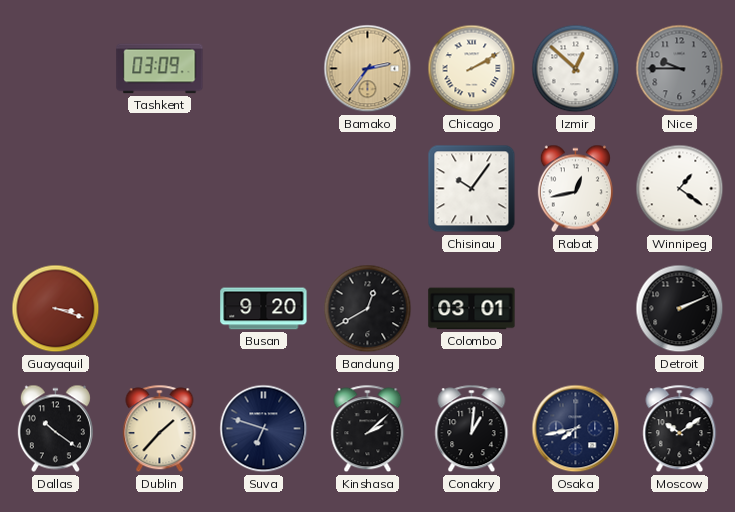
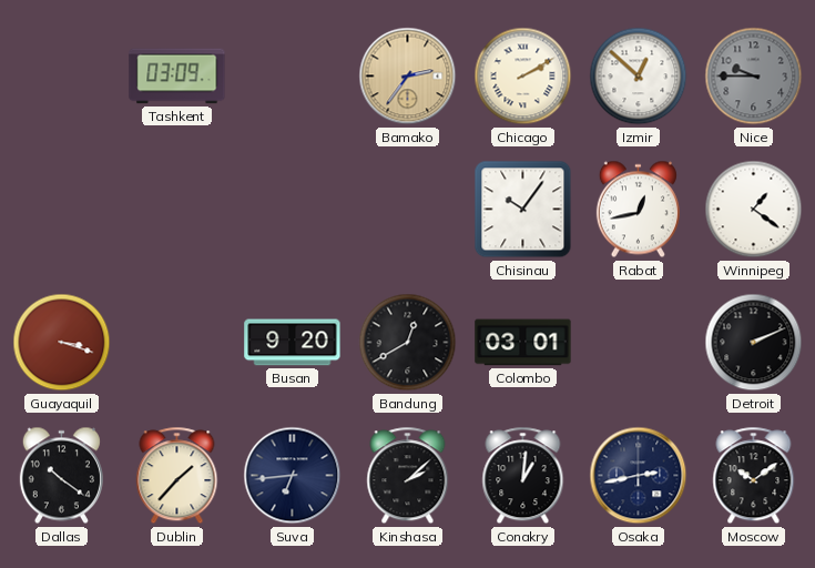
Suva: 6:48 -> 6:44 (293, 476)
Osaka: 7:43 -> 2:43 (639, 476)
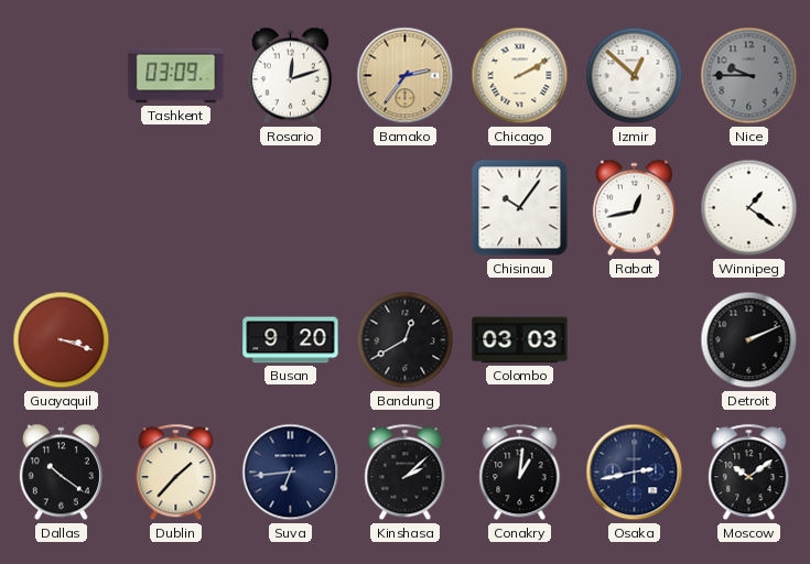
Rosario: none -> 12:12 (290, 76)
Colombo: 03:01 -> 03:03 (520, 340)
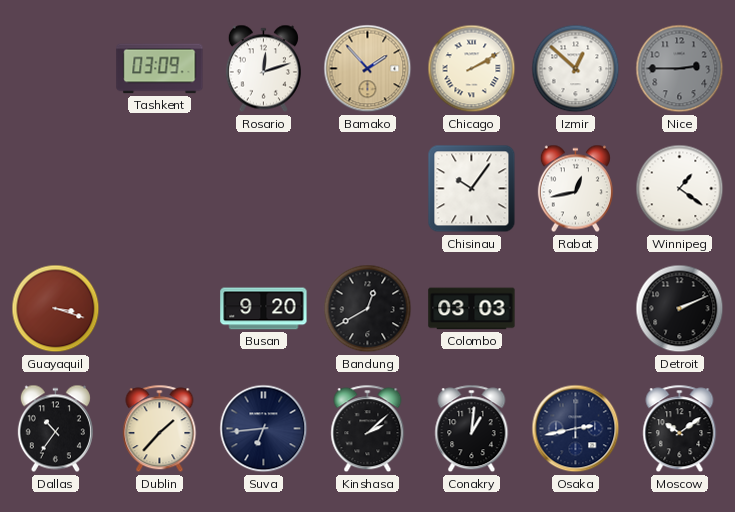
Bamako: 2:36 -> 1:53 (368, 69)
Nice: 9:45 -> 2:45 (680, 69)
Dallas: 10:21 -> 10:36 (55, 429)
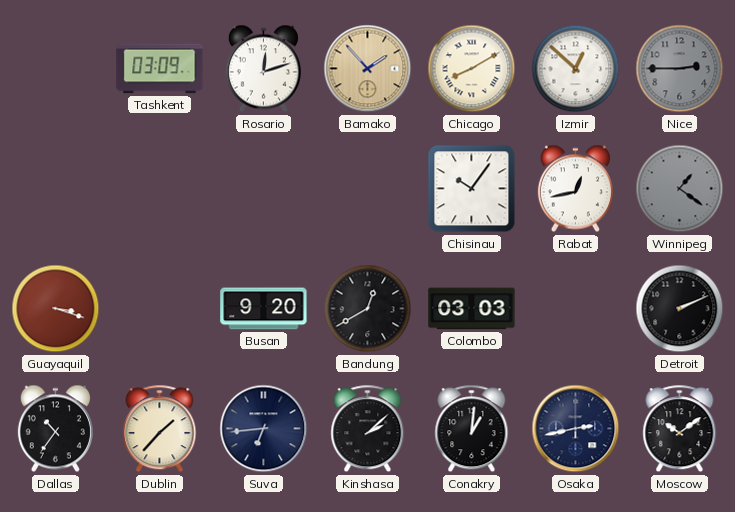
Chicago: 2:10 -> 8:10 (472, 69)
Winnipeg dial: white -> grey (680, 189)
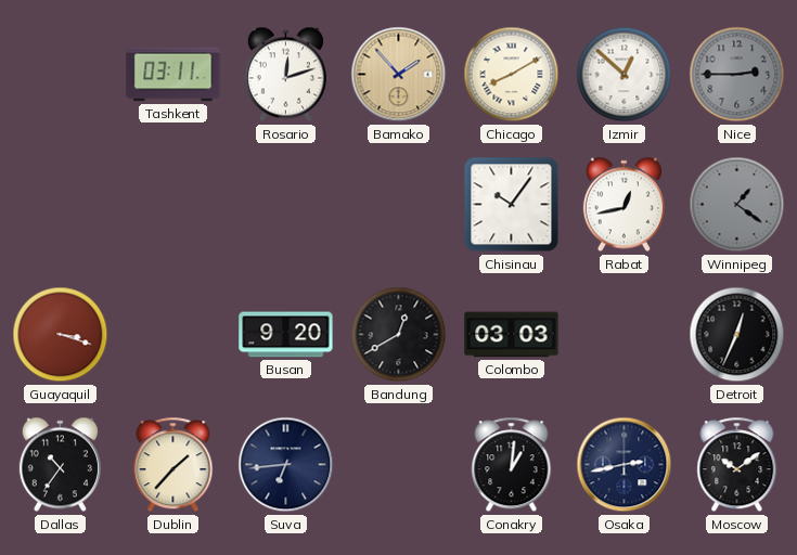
Tashkent: 03:09 -> 03:11 (173, 75)
Detroit: 2:11 -> 12:34 (737, 335)
Kinshasa: 2:08 -> none (368, 429)
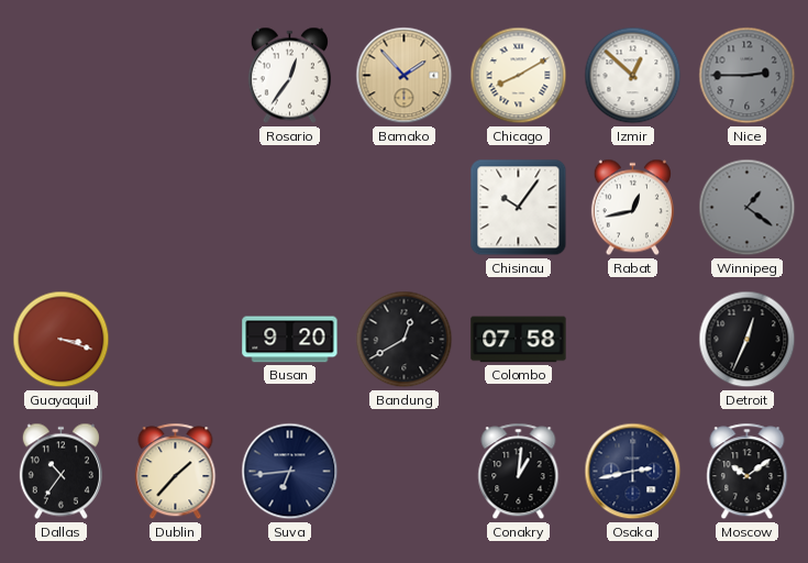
Tashkent: 03:11 -> none (173, 75)
Rosario: 12:12 -> 12:36 (289, 76)
Colombo: 03:03 -> 07:58 (519, 340)
